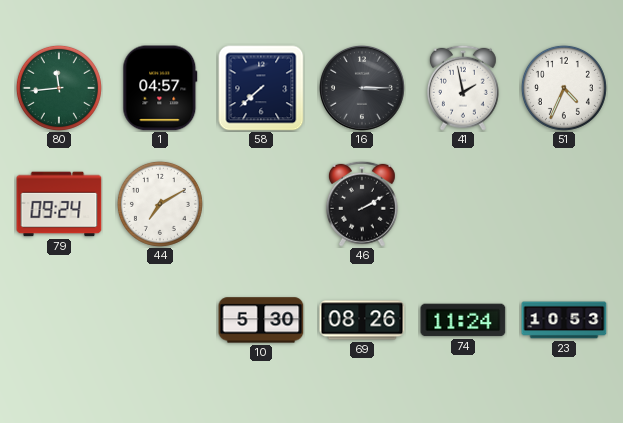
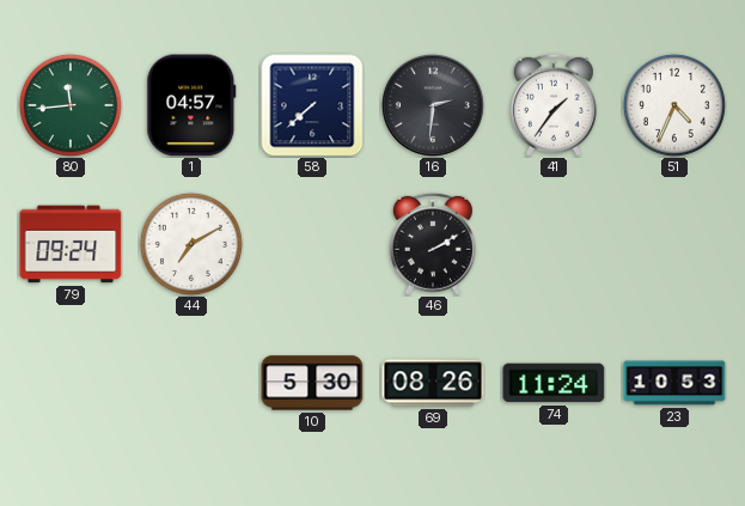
16: 3:15 -> 2:31 (433, 105)
41: 1:58 -> 1:36 (554, 105)
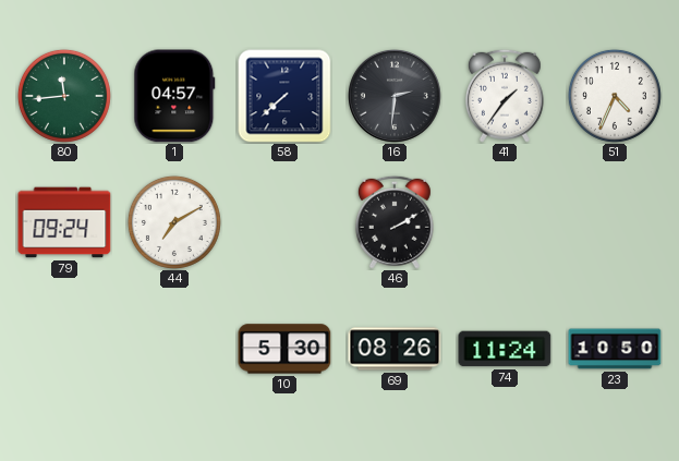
23: 10:53 -> 10:50 (615, 349)
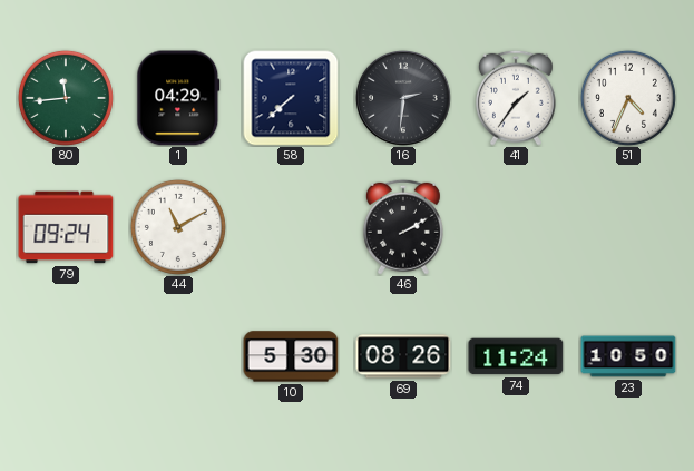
1: 04:57 -> 04:29 (178, 98)
44: 7:10 -> 11:10 (178, 227)
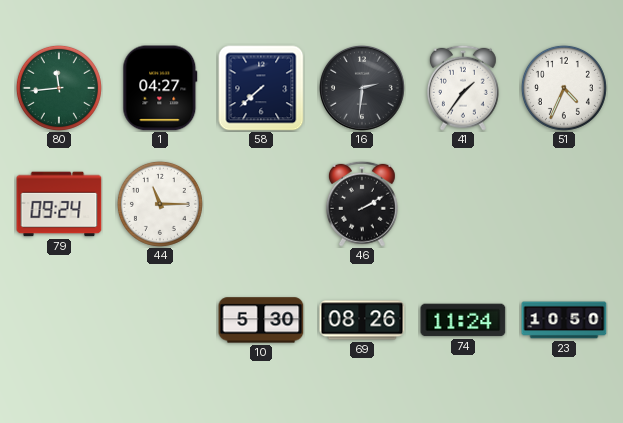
1: 04:29 -> 04:27 (160, 88)
44: 11:10 -> 11:15 (160, 204)
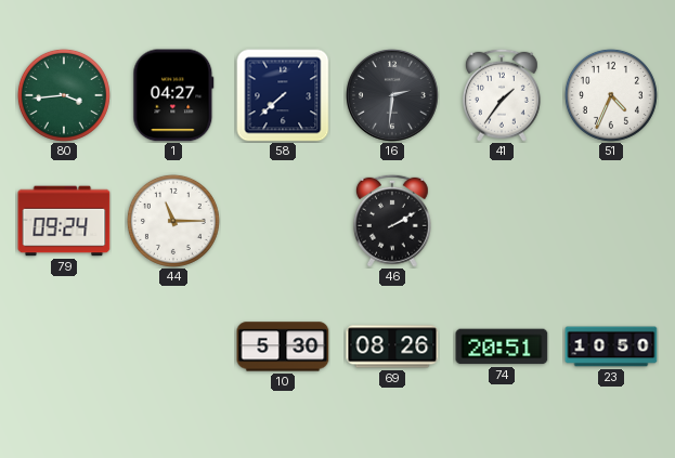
80: 11:44 -> 3:44 (64, 95)
74: 11:24 -> 20:51 (502, 346)
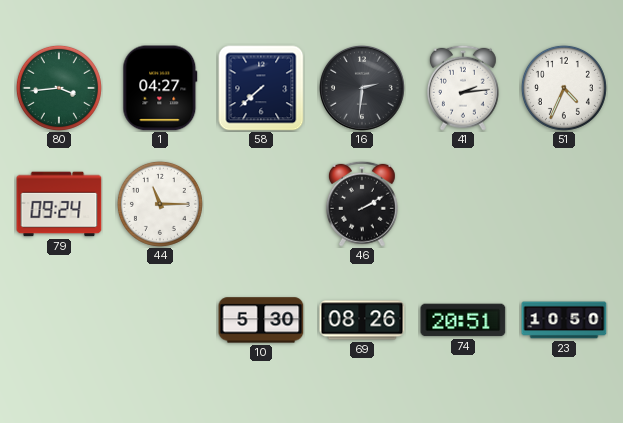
41: 1:36 -> 2:14 (463, 88)
